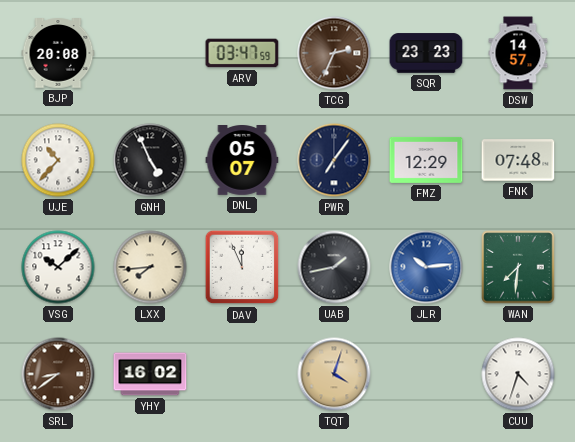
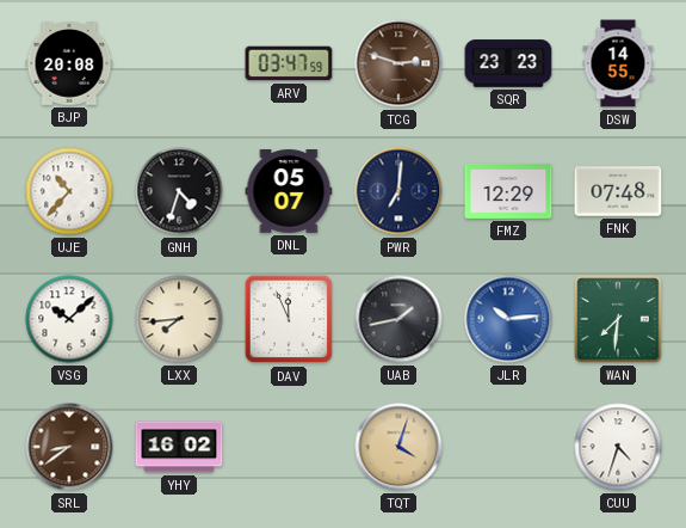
TCG: 2:34 -> 2:48 (398, 63)
DSW: 14:57 -> 14:55 (618, 63)
GNH: 4:56 -> 4:33 (179, 191)
PWR: 7:06 -> 7:01 (398, 191)
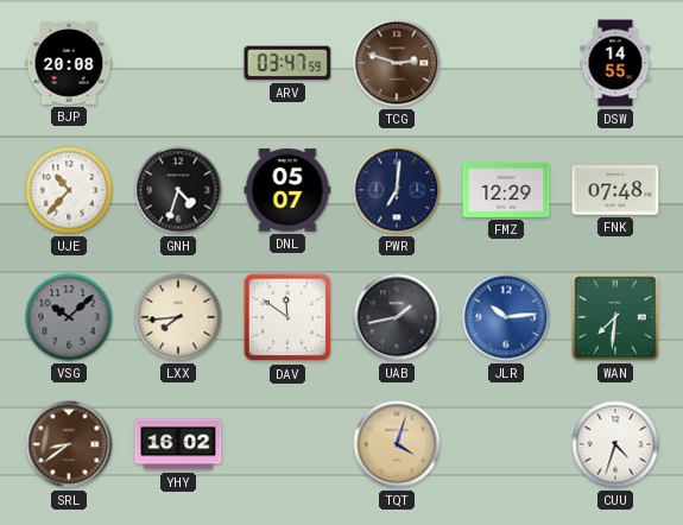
SQR: 23:23 -> none (508, 63)
VSG dial: white -> grey (69, 317)
DAV: 11:56 -> 11:51 (287, 317)
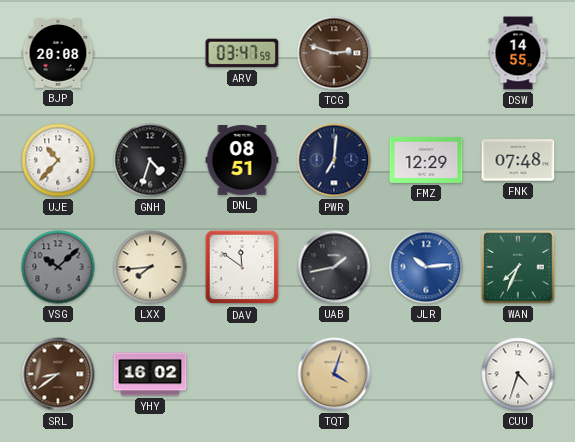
DNL: 05:07 -> 08:51 (242, 161)
WAN: 7:31 -> 7:34 (518, 267)
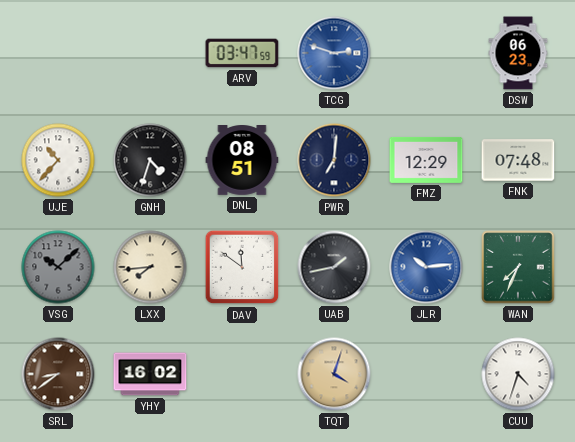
BJP: 20:08 -> none (58, 54)
TCG dial: brown -> blue (334, 53)
DSW: 14:55 -> 06:23 (518, 53)
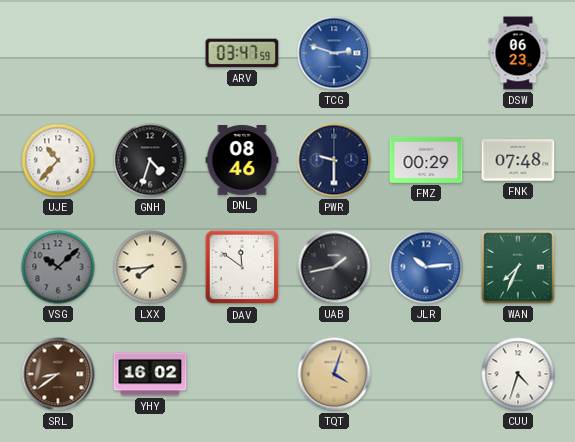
DNL: 08:51 -> 08:46 (242, 161)
PWR: 7:01 -> 9:30 (334, 160)
FMZ: 12:29 -> 00:29 (426, 160)
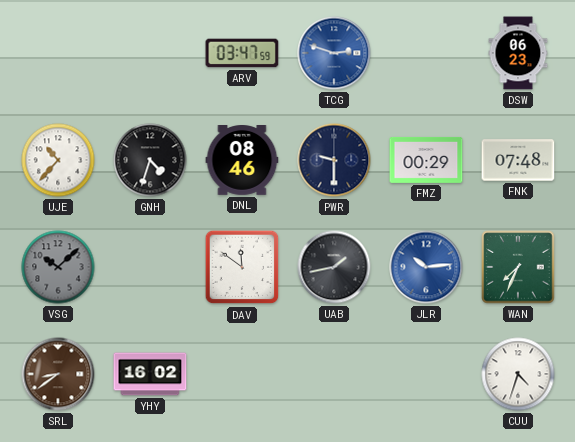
LXX: 7:44 -> none (150, 267)
TQT: 4:03 -> none (334, 374)
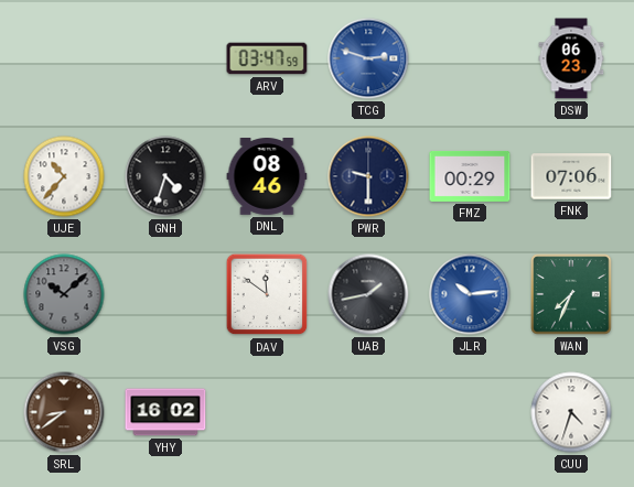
FNK: 07:48 -> 07:06 (571, 176)
